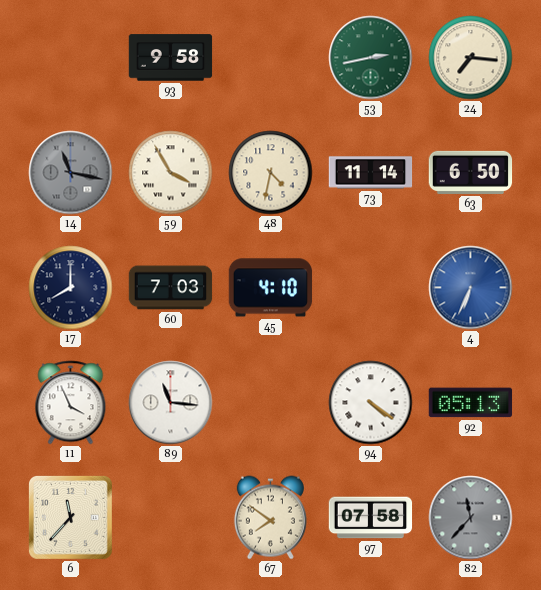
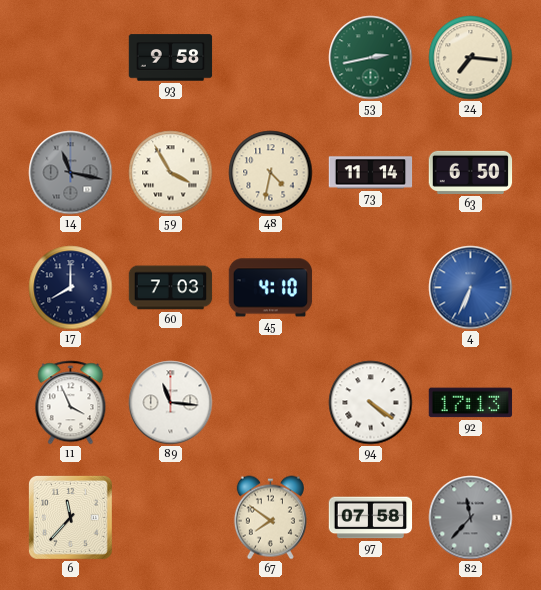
92: 05:13 -> 17:13 (471, 403)
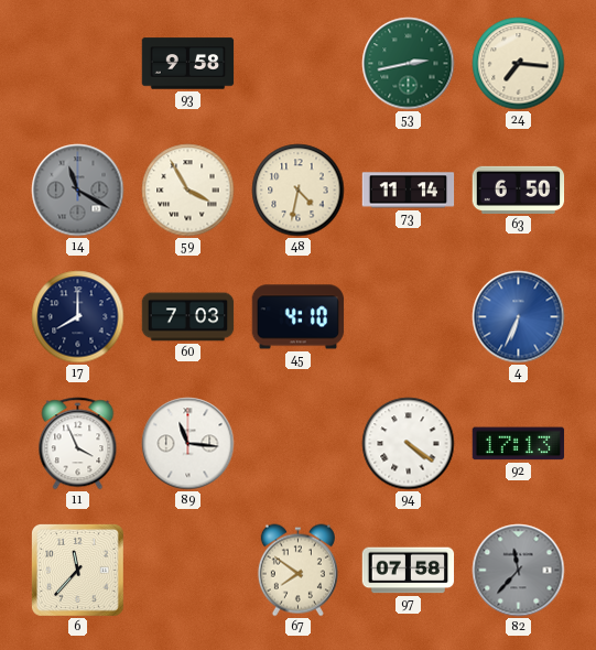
14: 11:17 -> 11:20 (78, 191)
